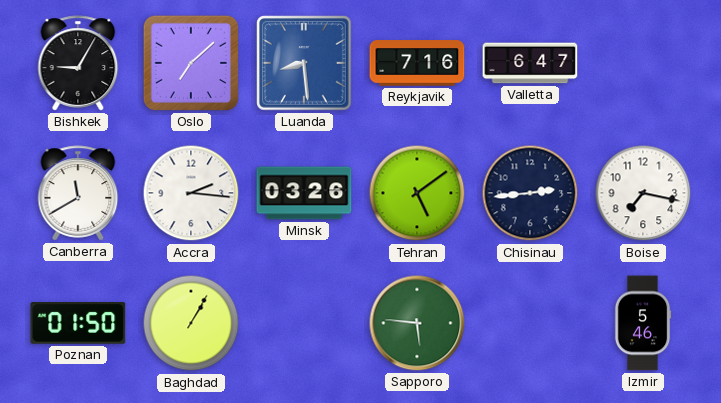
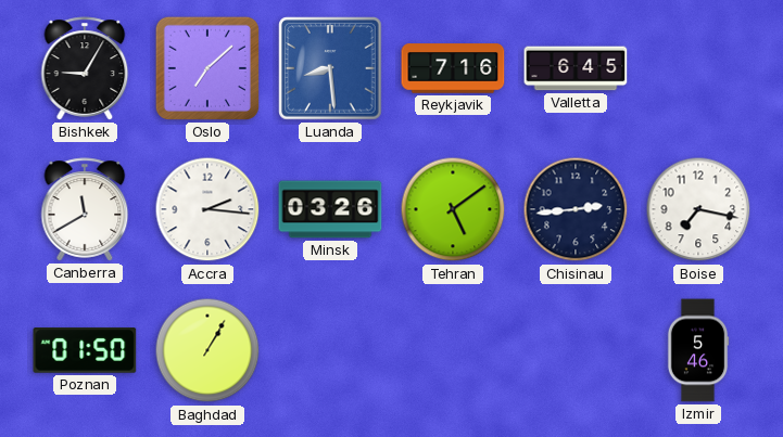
Valletta: 6:47 -> 6:45 (576, 68)
Sapporo: 5:46 -> none (417, 323)
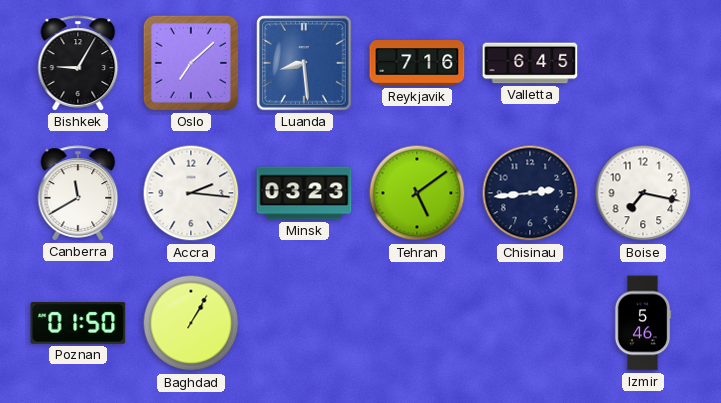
Minsk: 03:26 -> 03:23 (304, 193)
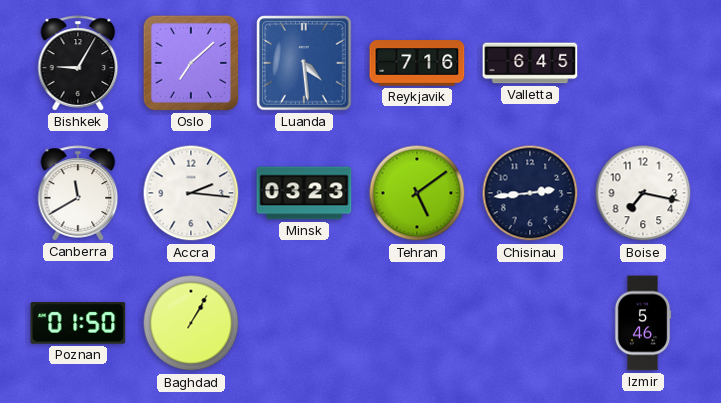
Luanda: 8:29 -> 4:29 (304, 63)
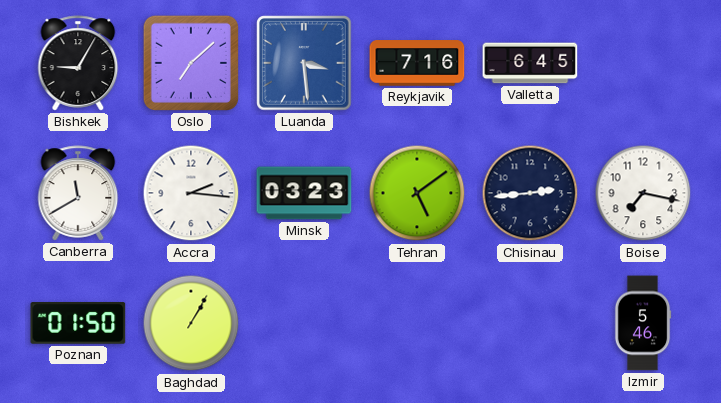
Luanda: 4:29 -> 3:29 (304, 63)
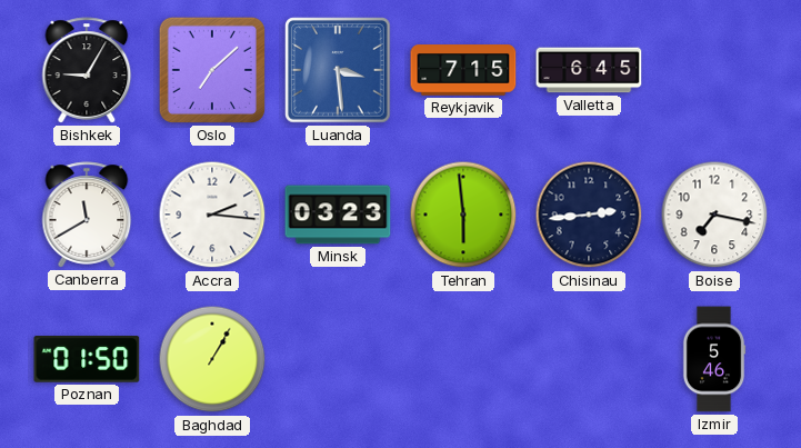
Reykjavik: 7:16 -> 7:15 (463, 70)
Tehran: 5:09 -> 5:59 (463, 215)
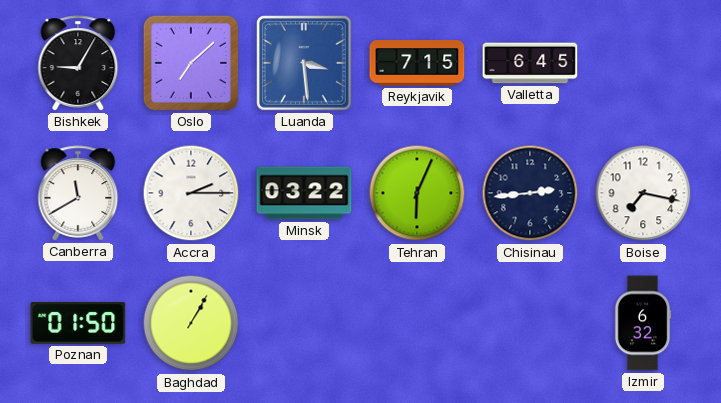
Accra: 2:16 -> 2:15 (191, 193)
Minsk: 03:23 -> 03:22 (304, 193)
Tehran: 5:59 -> 6:04 (417, 193)
Izmir: 5:46 -> 6:32 (643, 323)
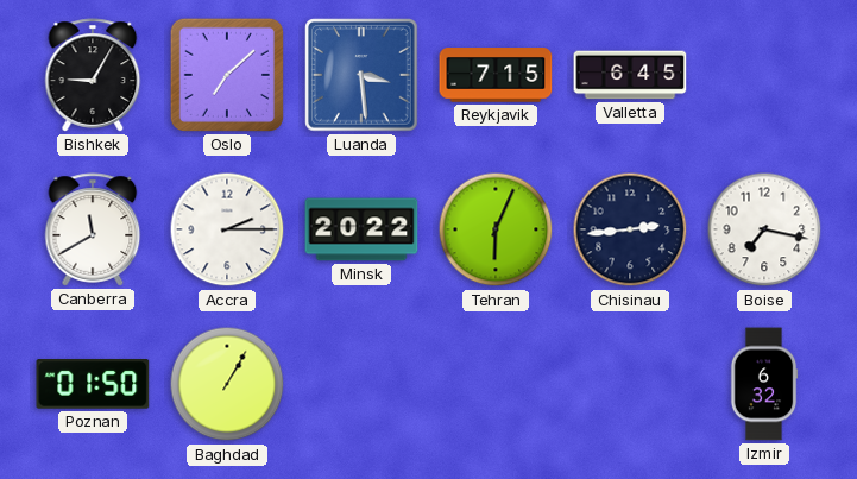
Minsk: 03:22 -> 20:22 (361, 229)
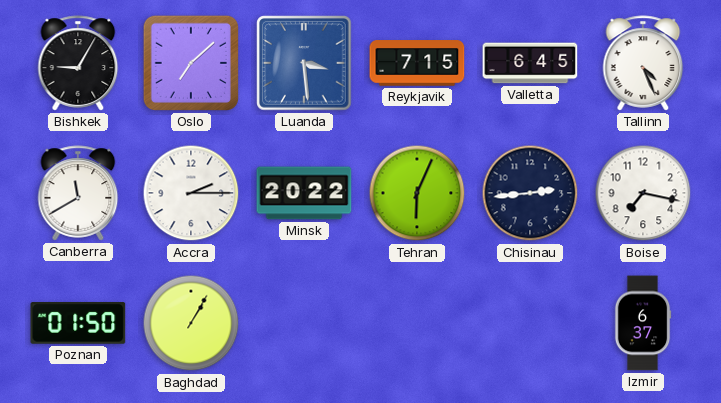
Tallinn: none -> 4:26 (643, 63)
Izmir: 6:32 -> 6:37 (643, 323)
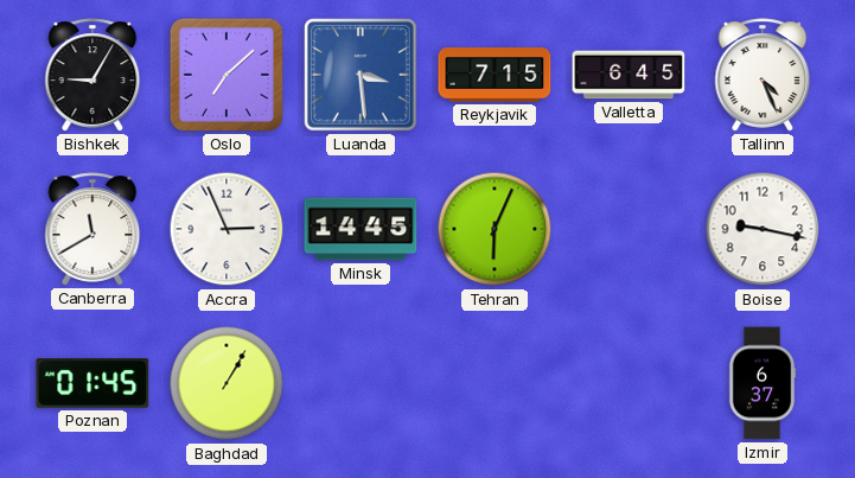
Accra: 2:15 -> 2:56 (226, 229)
Minsk: 20:22 -> 14:45 (360, 229)
Chisinau: 2:44 -> none (530, 193)
Boise: 7:17 -> 9:17 (763, 229)
Poznan: 01:50 -> 01:45 (92, 383)
